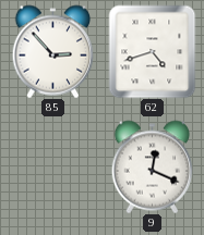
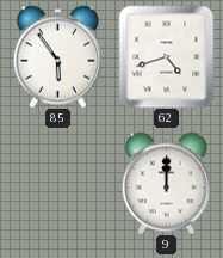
85: 2:53 -> 5:54 (58, 56)
9: 12:19 -> 12:00 (167, 183)
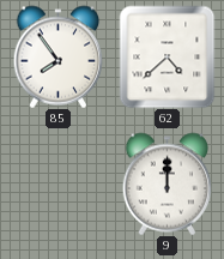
85: 5:54 -> 7:54 (59, 56)
62: 4:42 -> 4:38 (168, 56)
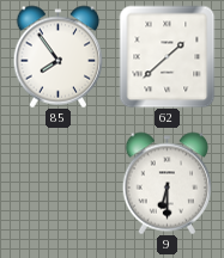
62: 4:38 -> 1:38 (168, 56)
9: 12:00 -> 6:30 (168, 183)
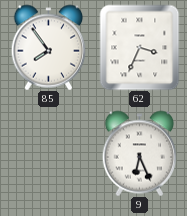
62: 1:38 -> 3:34 (140, 47)
9: 6:30 -> 6:26 (140, 153)
